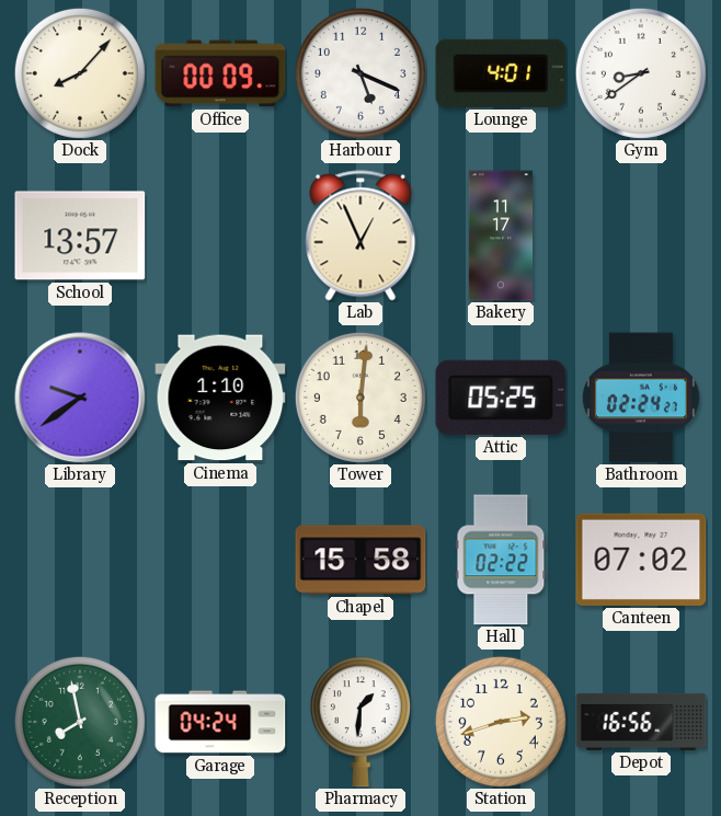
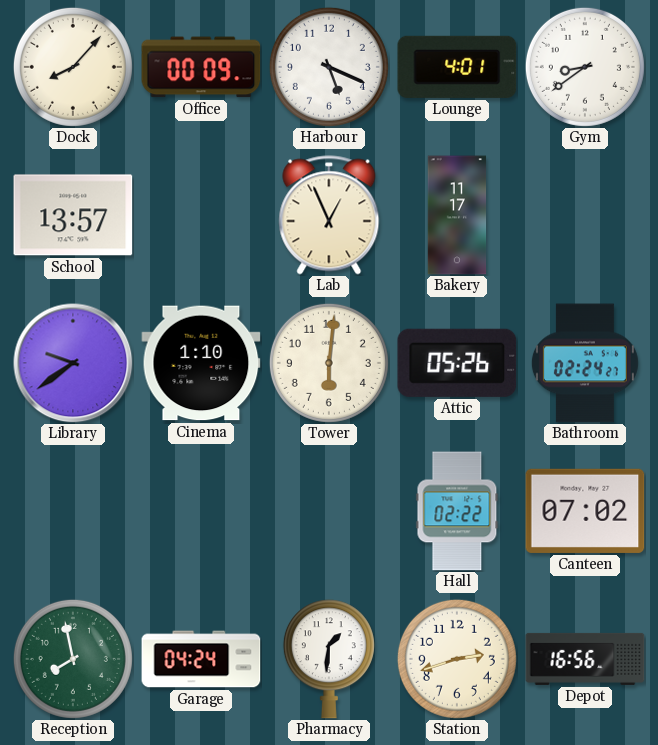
Attic: 05:25 -> 05:26 (457, 363)
Chapel: 15:58 -> none (360, 560)
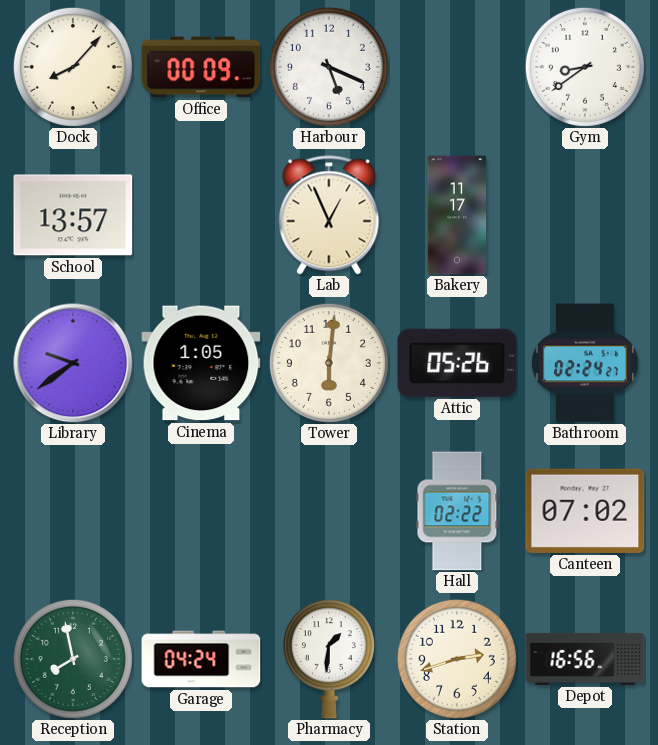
Lounge: 4:01 -> none (457, 67)
Cinema: 1:10 -> 1:05 (201, 363)
